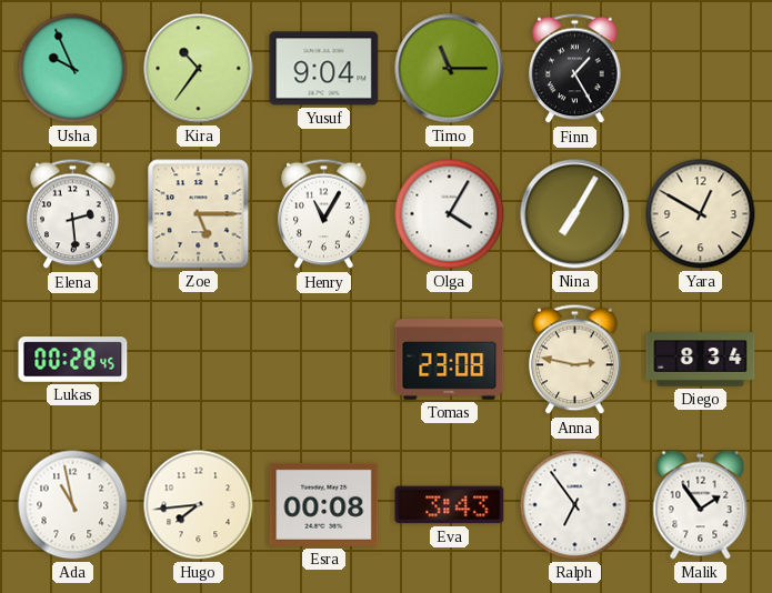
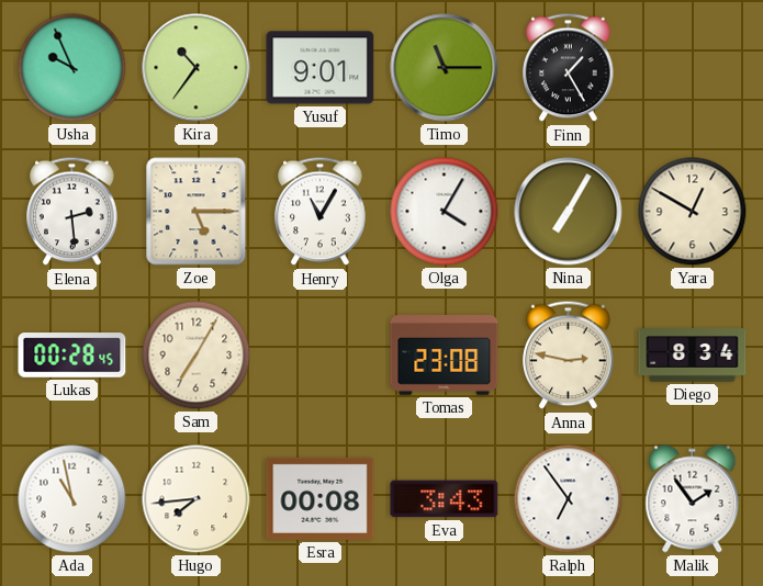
Yusuf: 9:04 -> 9:01 (321, 68)
Sam: none -> 7:05 (197, 356)
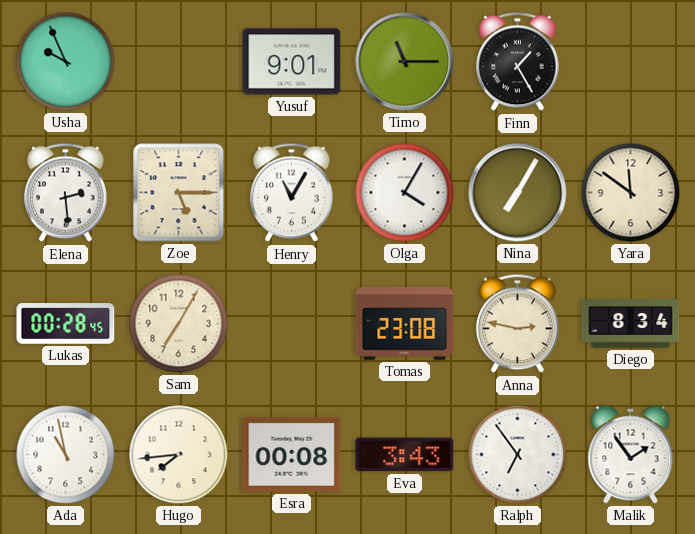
Kira: 10:36 -> none (197, 68)
Yara: 12:50 -> 11:51 (631, 193)
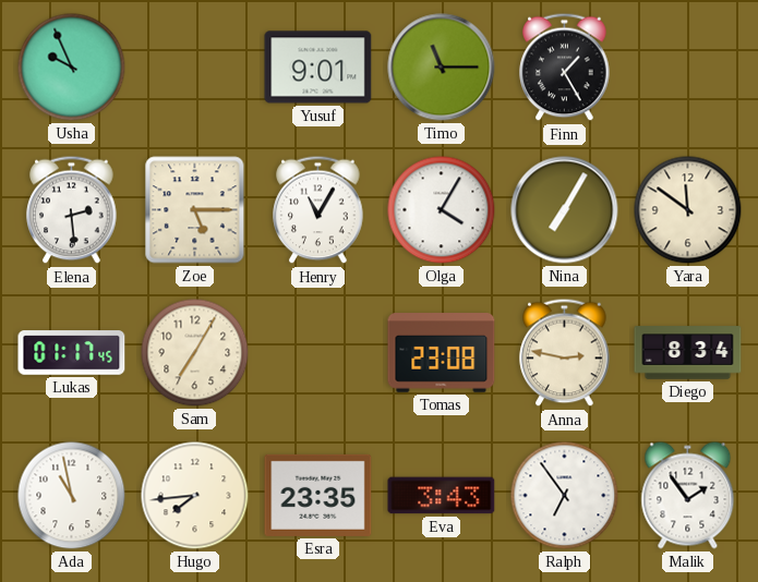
Lukas: 00:28 -> 01:17 (72, 353)
Esra: 00:08 -> 23:35 (318, 495)
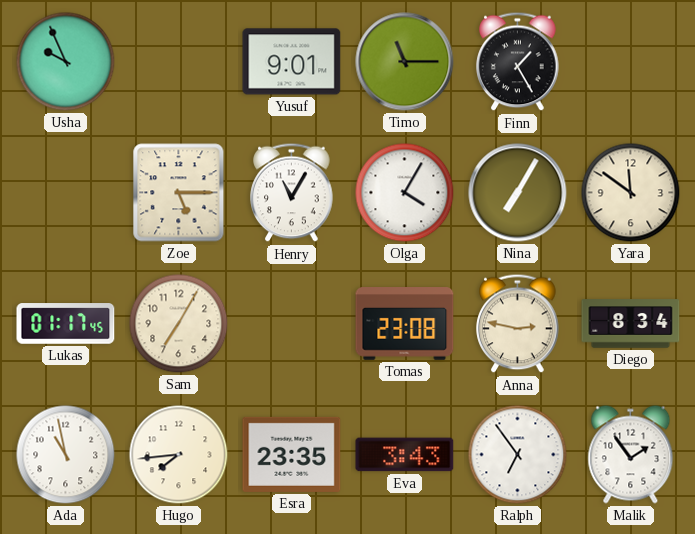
Elena: 2:29 -> none (72, 210)
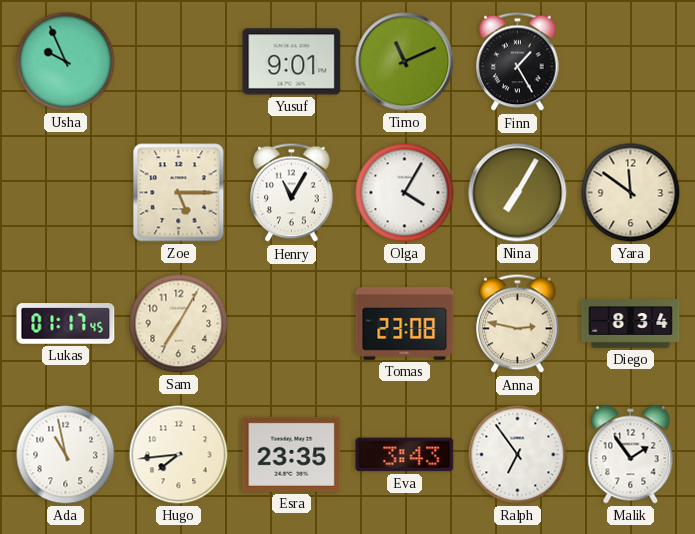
Timo: 11:15 -> 11:11 (405, 62)
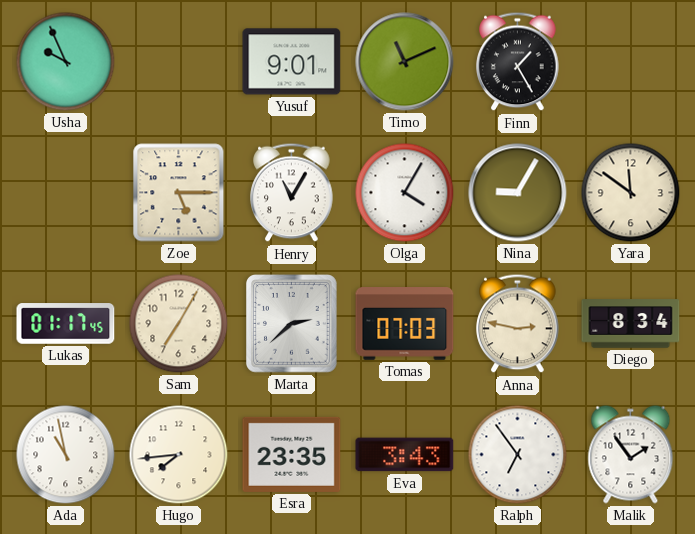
Nina: 7:05 -> 9:05 (518, 193)
Marta: none -> 2:38 (292, 324)
Tomas: 23:08 -> 07:03 (405, 324)
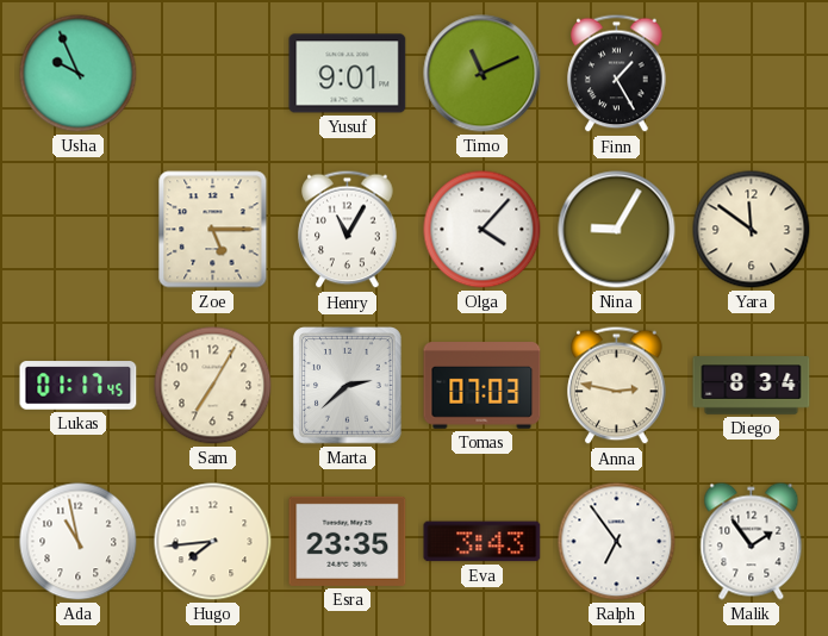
Olga: 4:05 -> 4:07 (483, 230)
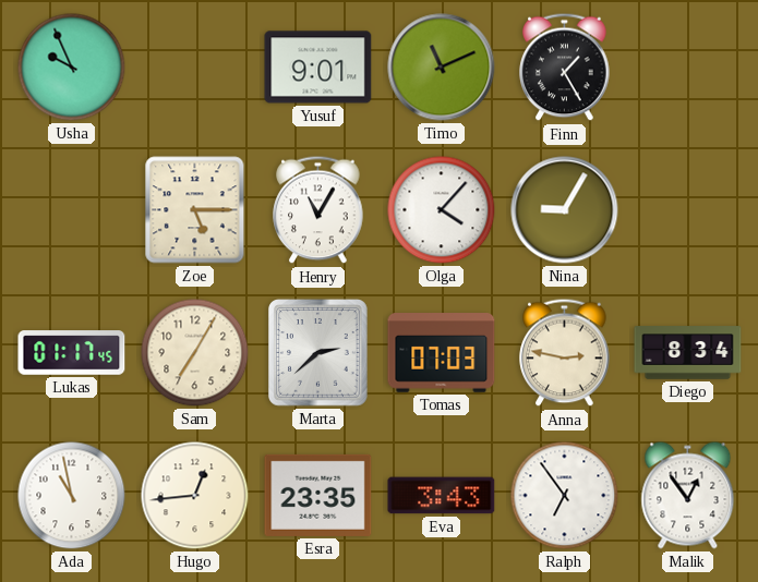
Yara: 11:51 -> none (752, 230)
Hugo: 7:44 -> 12:44 (195, 496)
Malik: 1:54 -> 12:54 (688, 496)
